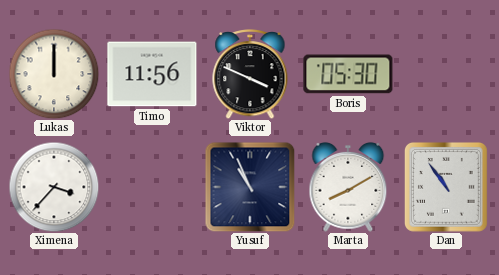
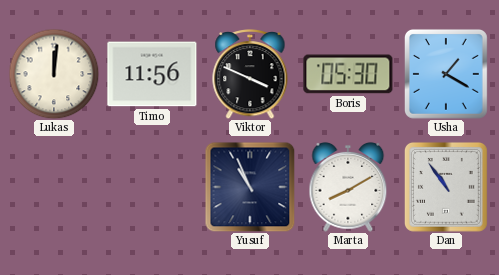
Lukas: 12:00 -> 12:01 (54, 74)
Usha: none -> 1:20 (446, 74)
Ximena: 3:37 -> none (54, 187)
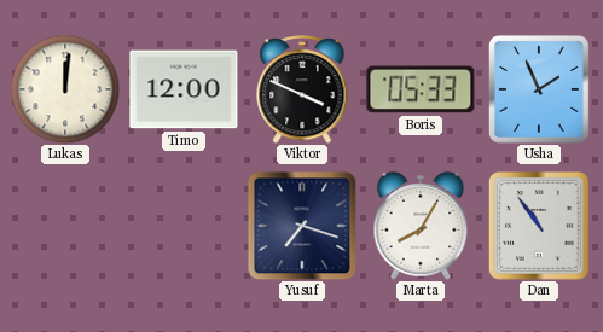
Timo: 11:56 -> 12:00 (184, 89)
Boris: 05:30 -> 05:33 (421, 89)
Usha: 1:20 -> 1:56 (539, 89)
Yusuf: 10:56 -> 7:18 (302, 226)
Marta: 8:10 -> 8:05 (421, 226)
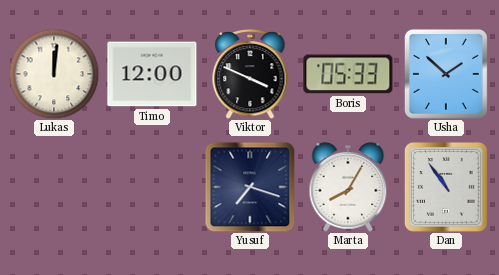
Usha: 1:56 -> 1:52 (446, 74)
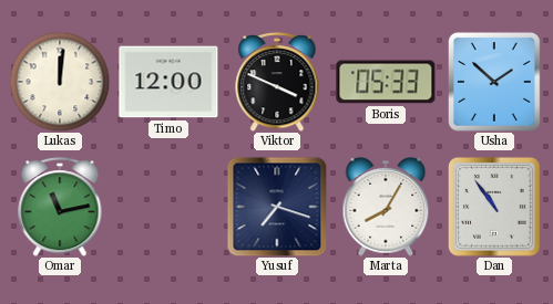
Omar: none -> 11:13 (60, 208)
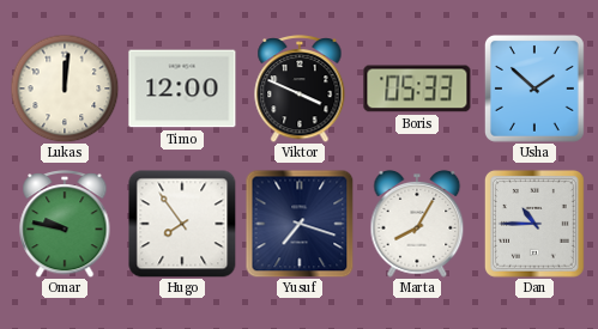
Omar: 11:13 -> 9:47 (65, 225)
Hugo: none -> 7:54 (182, 224)
Dan: 10:54 -> 10:45 (534, 224)
